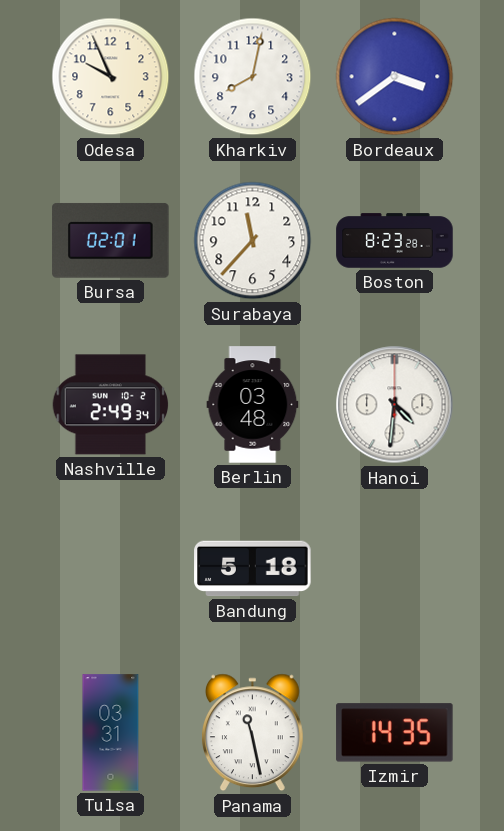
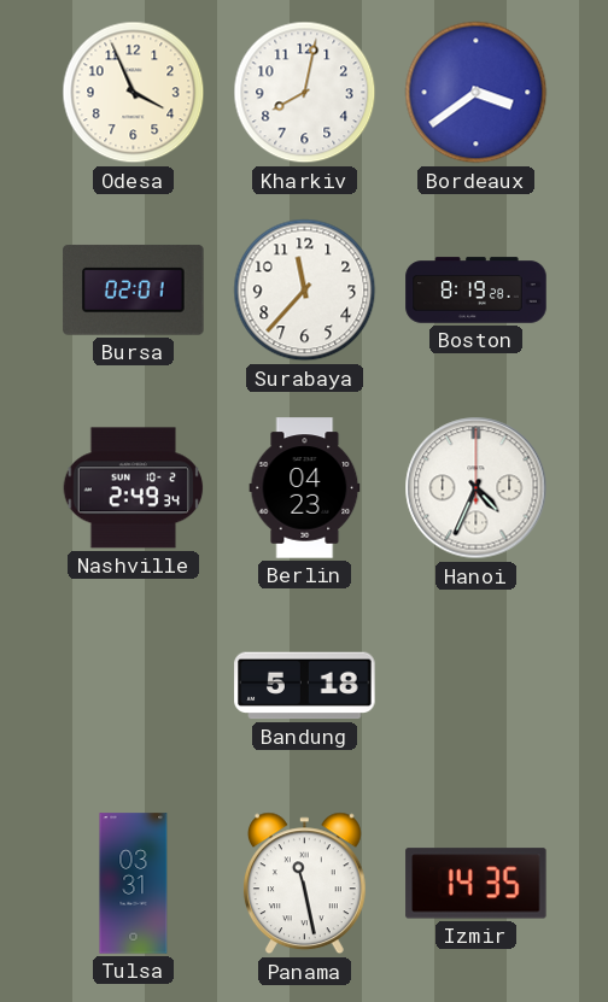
Odesa: 9:56 -> 3:56 (134, 93)
Boston: 8:23 -> 8:19 (477, 291)
Berlin: 03:48 -> 04:23 (305, 488)
Hanoi: 4:31 -> 4:34 (477, 488)
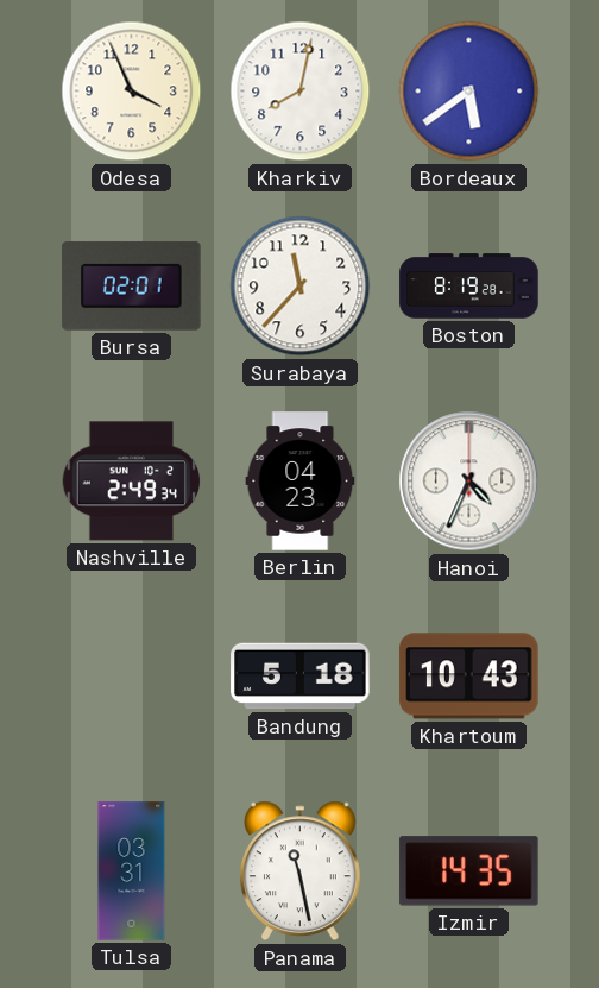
Bordeaux: 3:39 -> 5:39 (469, 92)
Khartoum: none -> 10:43 (469, 677)
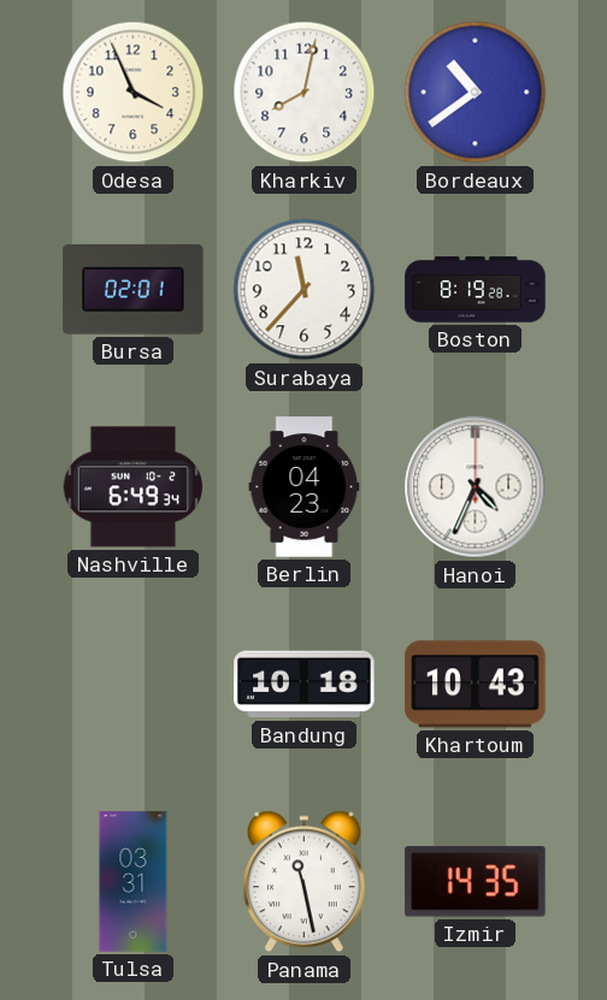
Bordeaux: 5:39 -> 10:39 (476, 93)
Nashville: 2:49 -> 6:49 (134, 487)
Bandung: 5:18 -> 10:18 (305, 685)
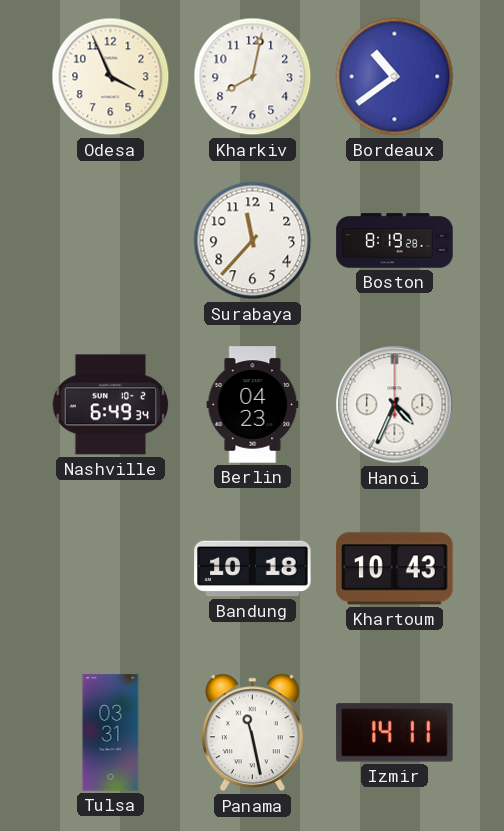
Bursa: 02:01 -> none (134, 289)
Izmir: 14:35 -> 14:11 (395, 733)
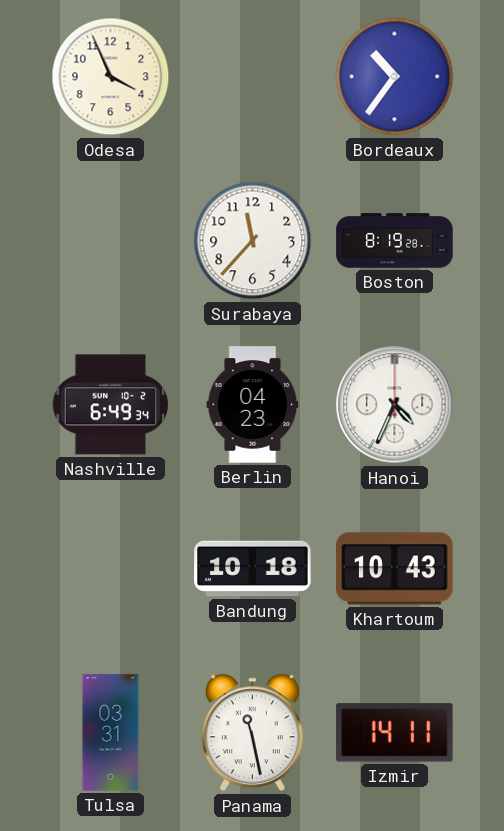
Kharkiv: 8:02 -> none (253, 77)
Bordeaux: 10:39 -> 10:36 (395, 77)
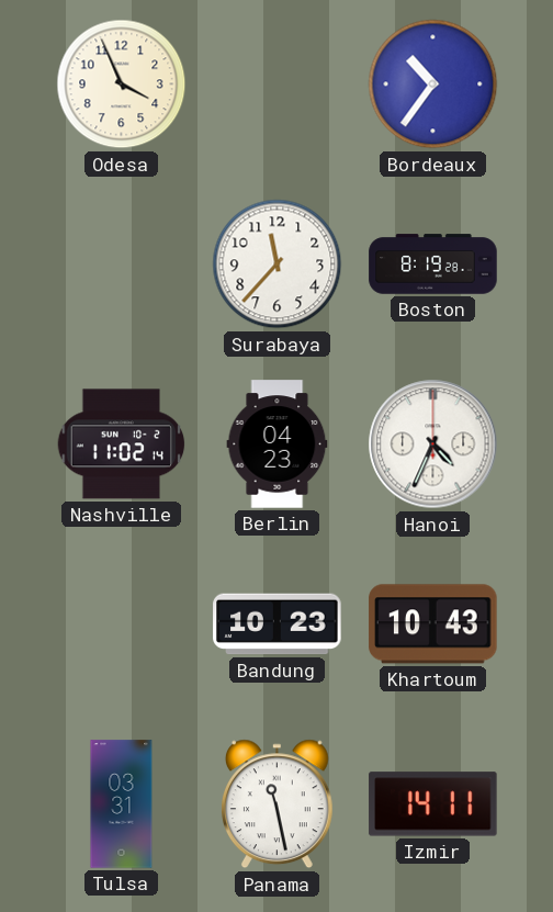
Nashville: 6:49 -> 11:02 (122, 444)
Bandung: 10:18 -> 10:23 (278, 624)
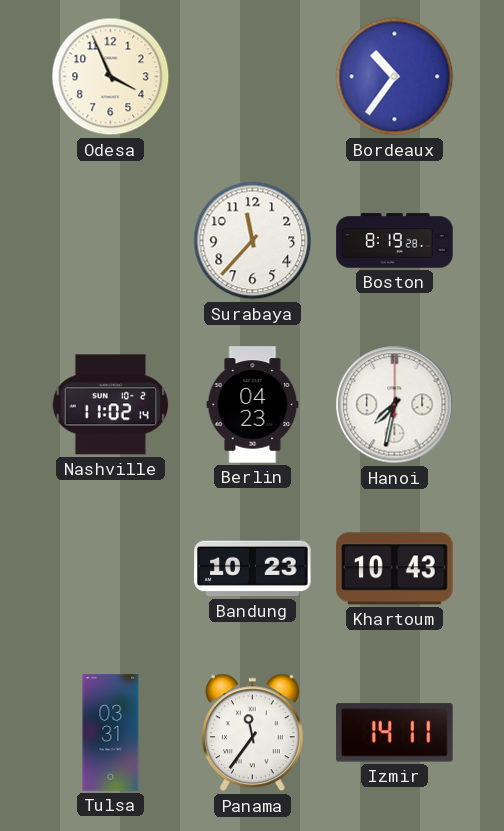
Hanoi: 4:34 -> 7:32 (395, 405)
Panama: 11:28 -> 11:36 (252, 733)
